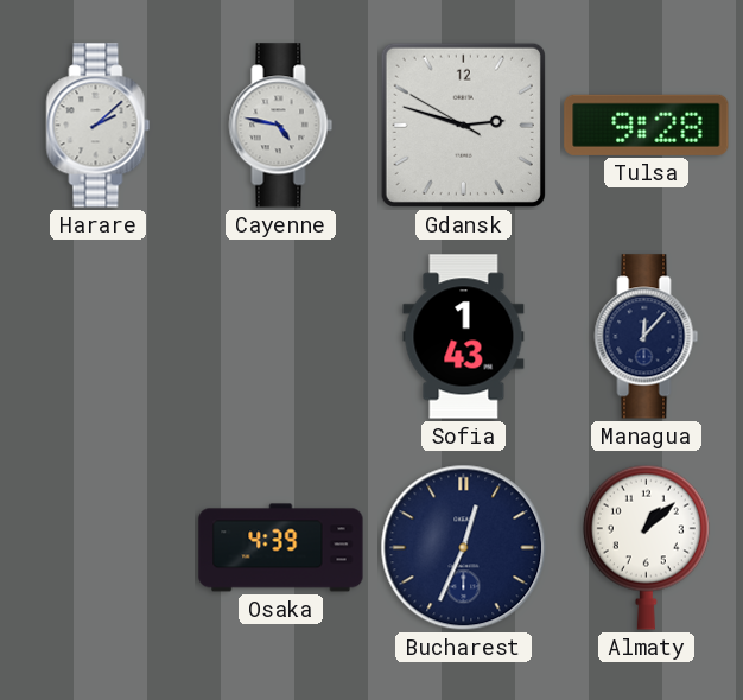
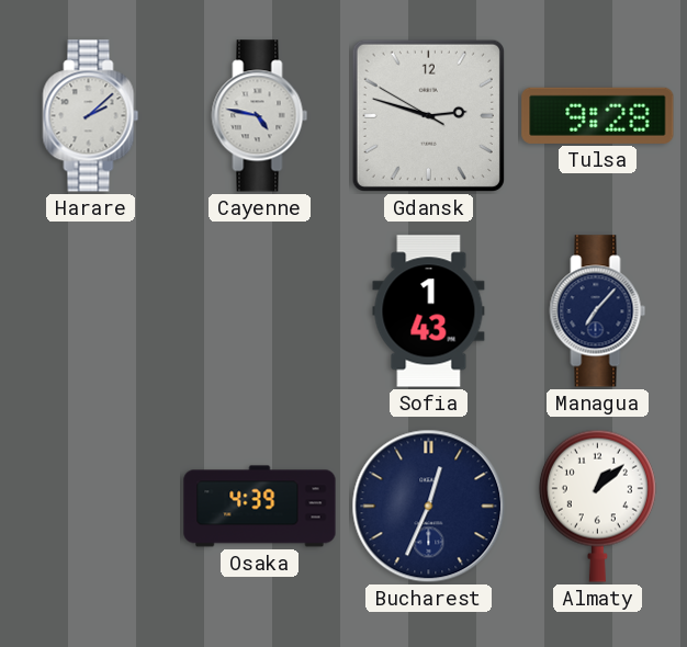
Managua: 12:07 -> 7:07 (598, 311)
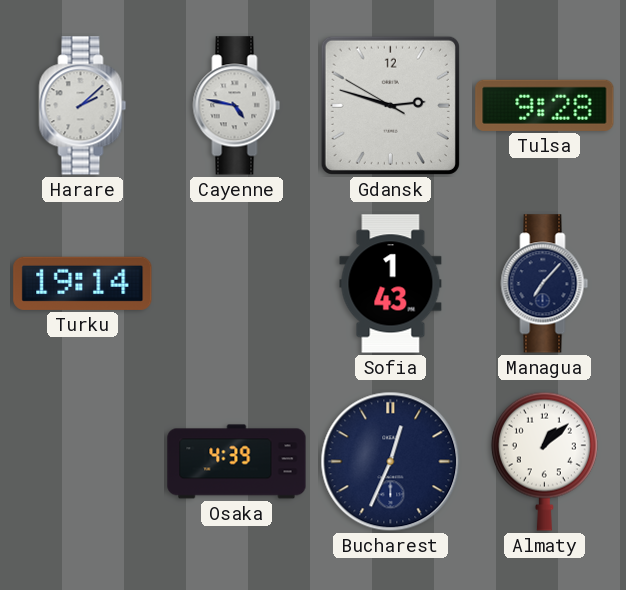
Turku: none -> 19:14 (83, 283)
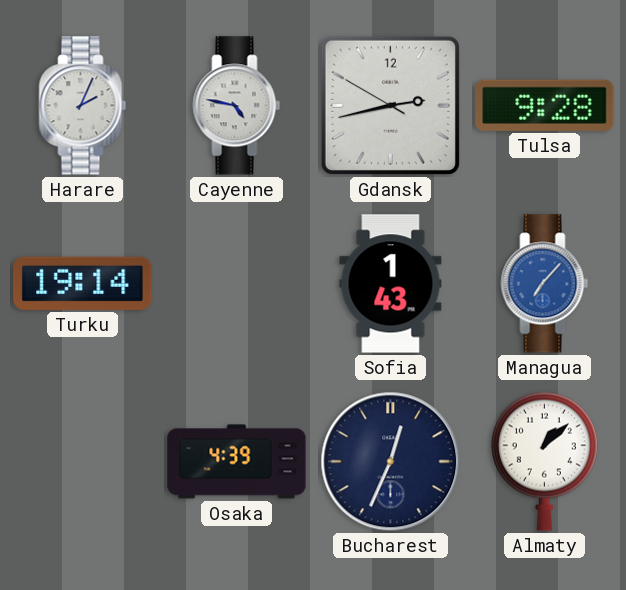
Harare: 2:08 -> 2:04 (83, 106)
Gdansk: 2:47 -> 2:42 (390, 105)
Managua dial: navy -> blue (545, 284)
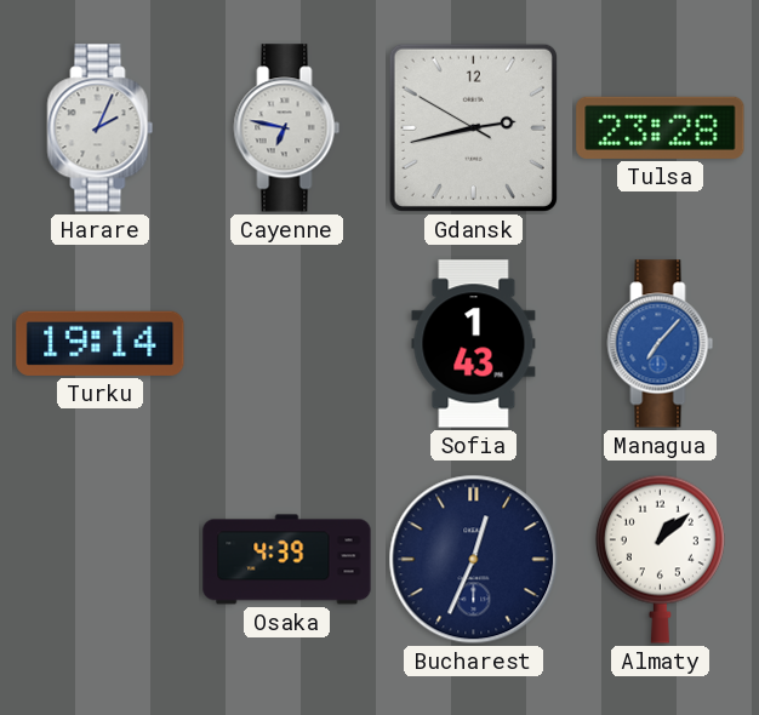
Cayenne: 4:47 -> 6:47 (287, 128)
Tulsa: 9:28 -> 23:28 (661, 127)
